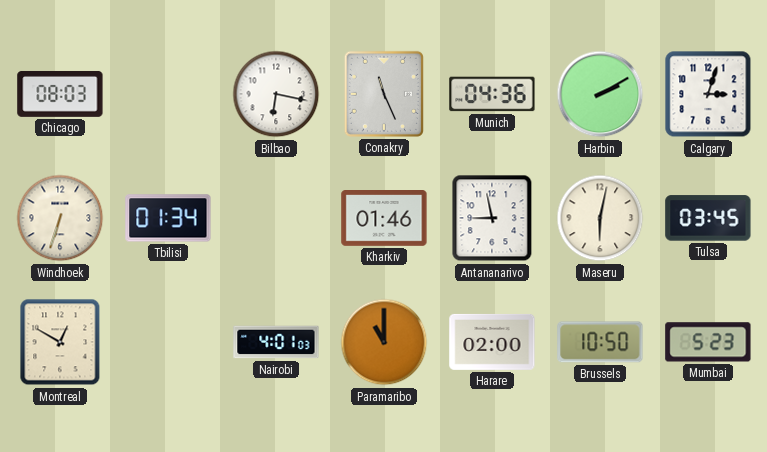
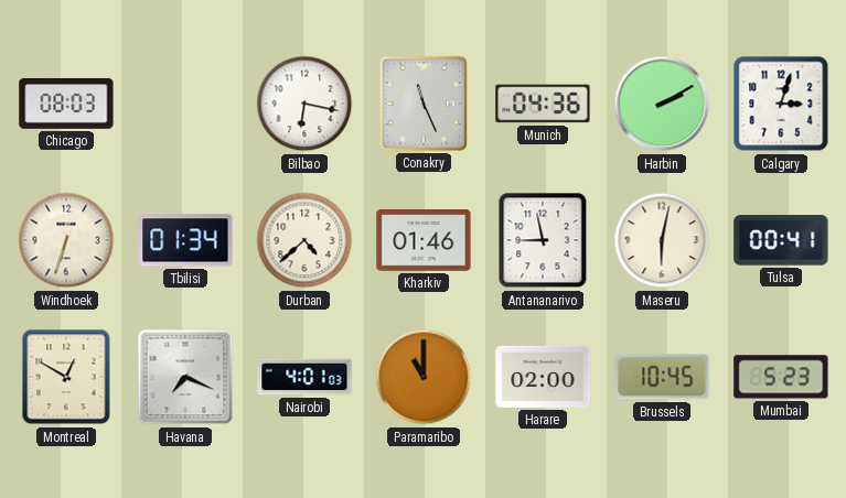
Durban: none -> 4:38 (304, 240)
Tulsa: 03:45 -> 00:41 (781, 240)
Havana: none -> 7:19 (185, 377)
Brussels: 10:50 -> 10:45 (662, 377)
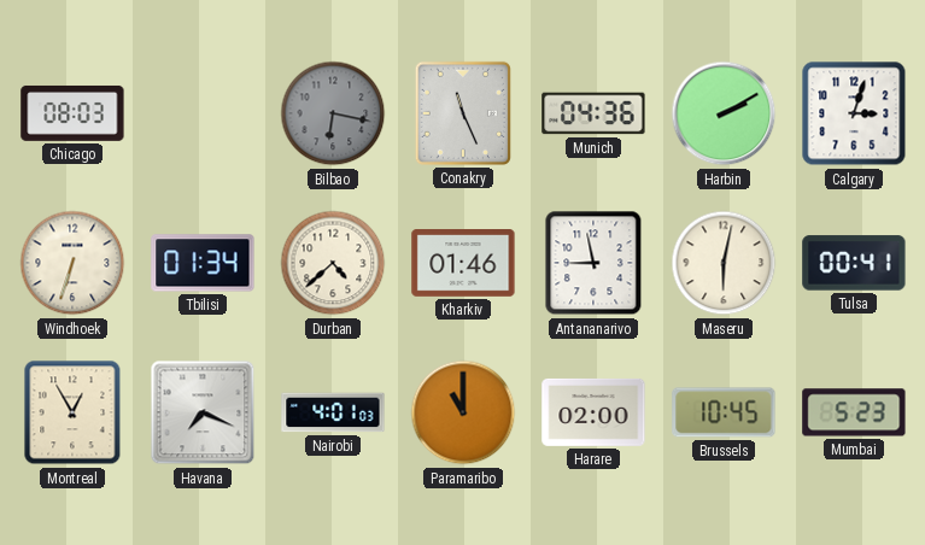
Bilbao dial: white -> grey (333, 113)
Montreal: 12:50 -> 12:55 (72, 412)
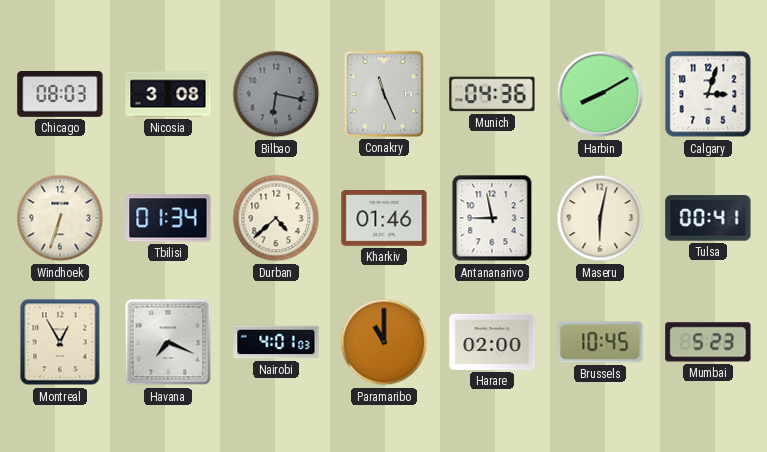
Nicosia: none -> 3:08 (168, 94)
Harbin: 2:10 -> 8:10 (600, 94)
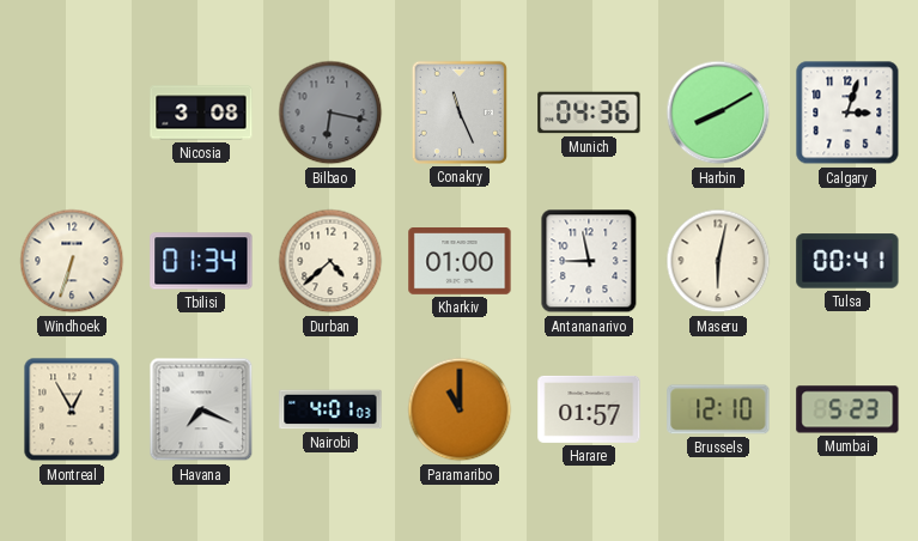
Chicago: 08:03 -> none (60, 94)
Kharkiv: 01:46 -> 01:00 (460, 261)
Harare: 02:00 -> 01:57 (589, 409)
Brussels: 10:45 -> 12:10 (718, 409)
